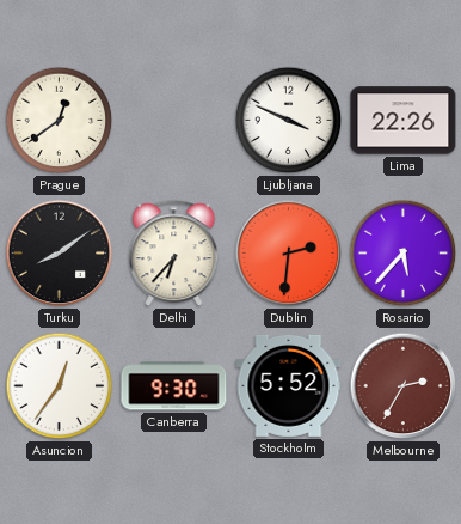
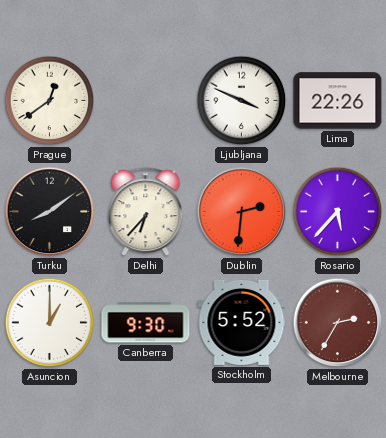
Asuncion: 12:36 -> 1:00 (50, 323)
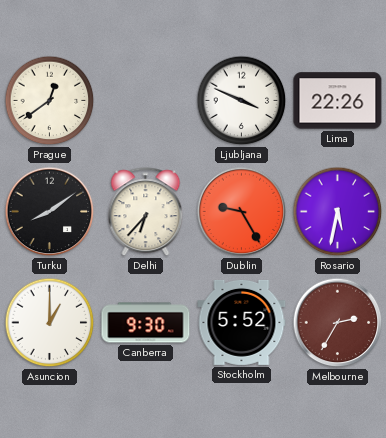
Dublin: 2:31 -> 9:25 (242, 212)
Rosario: 5:37 -> 5:32 (338, 212)
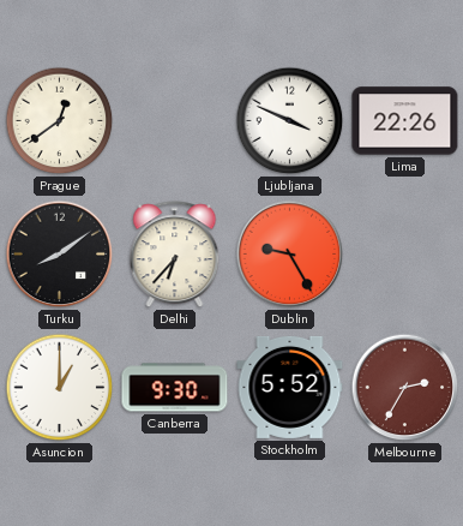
Rosario: 5:32 -> none (338, 212)
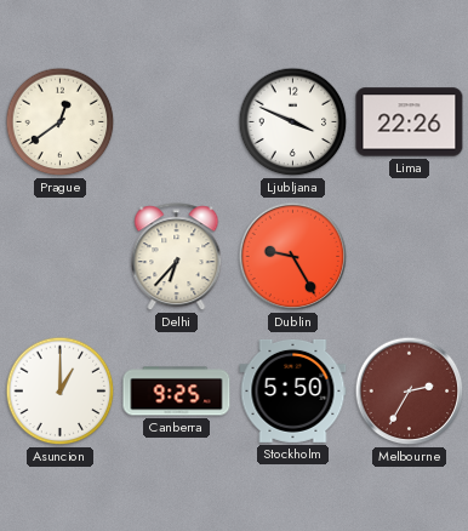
Turku: 8:09 -> none (60, 255)
Canberra: 9:30 -> 9:25 (177, 392)
Stockholm: 5:52 -> 5:50 (293, 390)
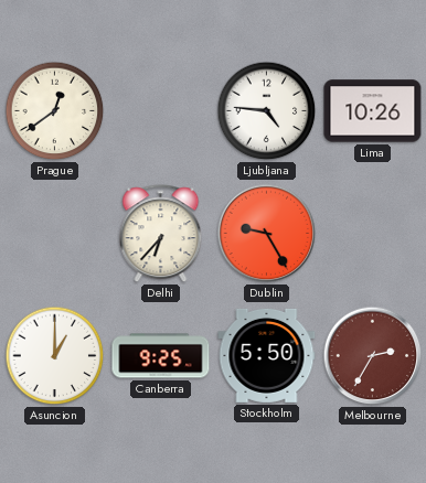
Ljubljana: 3:49 -> 4:46 (267, 111)
Lima: 22:26 -> 10:26 (373, 111)
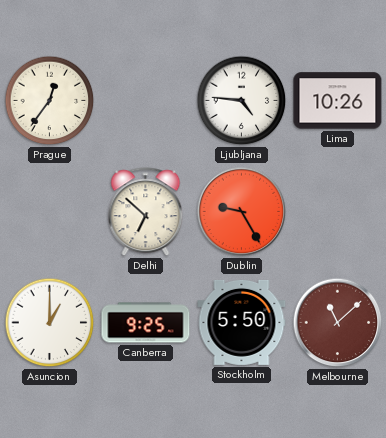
Prague: 12:39 -> 12:36 (50, 101)
Delhi: 6:37 -> 6:52 (146, 212)
Melbourne: 2:35 -> 11:08 (338, 323)
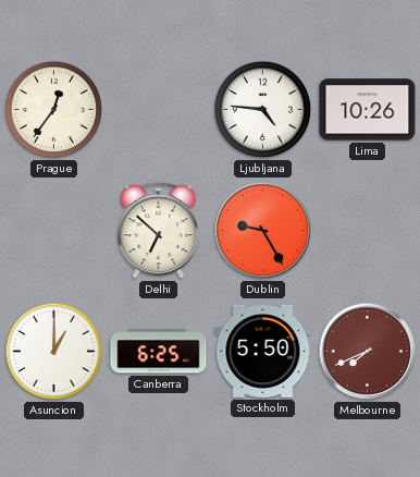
Canberra: 9:25 -> 6:25 (159, 352)
Melbourne: 11:08 -> 7:41 (368, 352)
